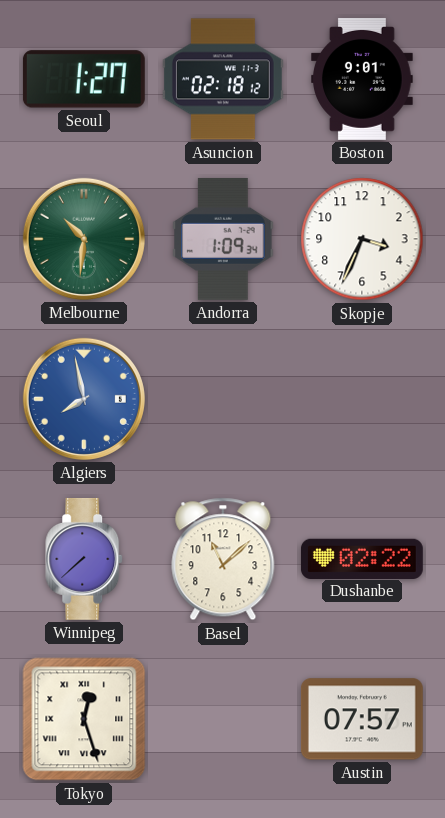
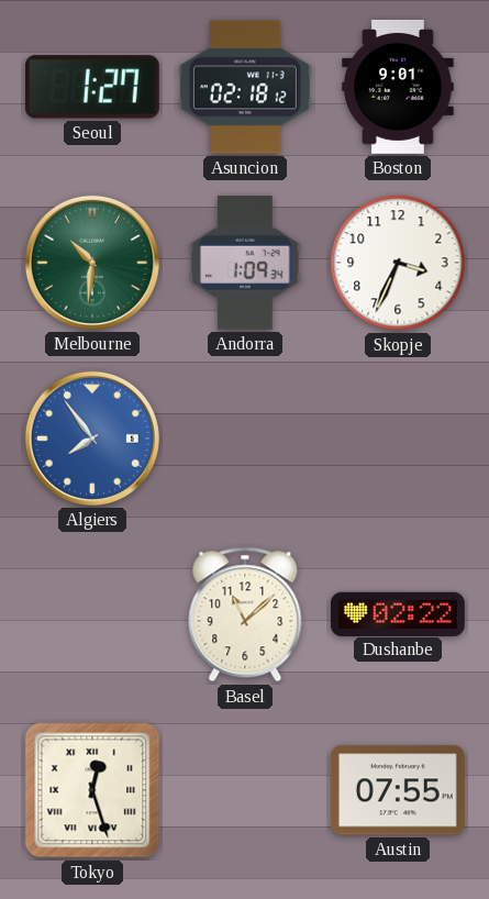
Algiers: 7:58 -> 7:54 (92, 439)
Winnipeg: 7:38 -> none (85, 559)
Austin: 07:57 -> 07:55 (398, 790)
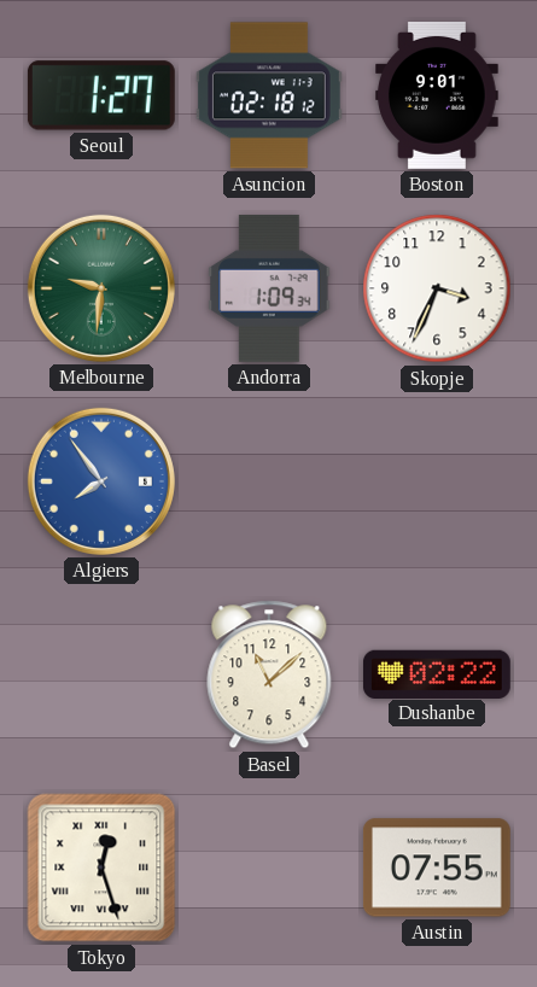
Melbourne: 10:31 -> 9:31 (101, 288)
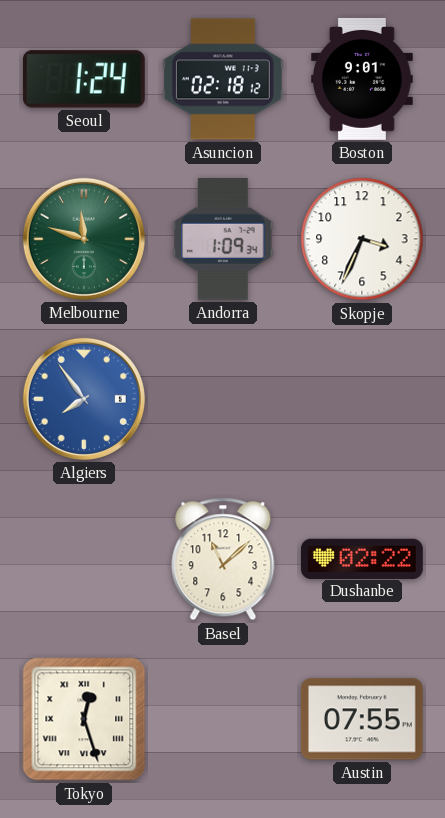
Seoul: 1:27 -> 1:24 (84, 79)
Melbourne: 9:31 -> 11:48 (84, 239)
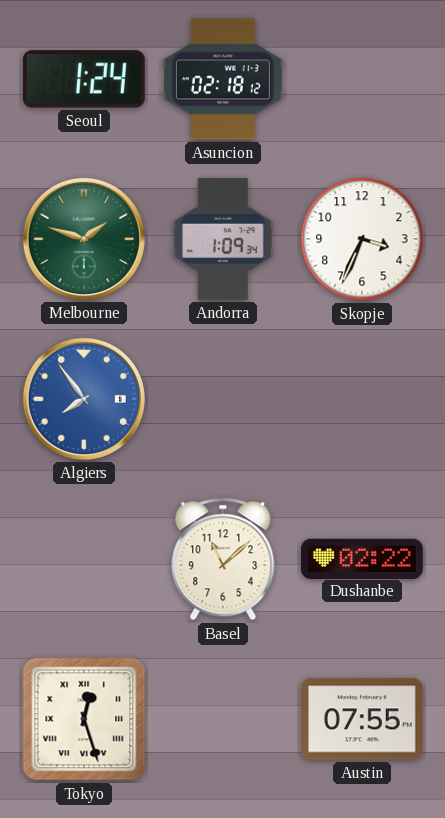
Boston: 9:01 -> none (363, 79)
Melbourne: 11:48 -> 1:48 (84, 239)
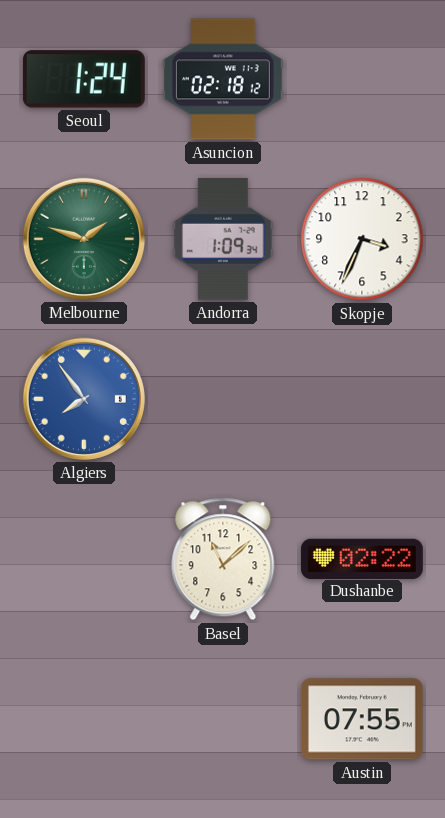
Tokyo: 12:27 -> none (84, 719)
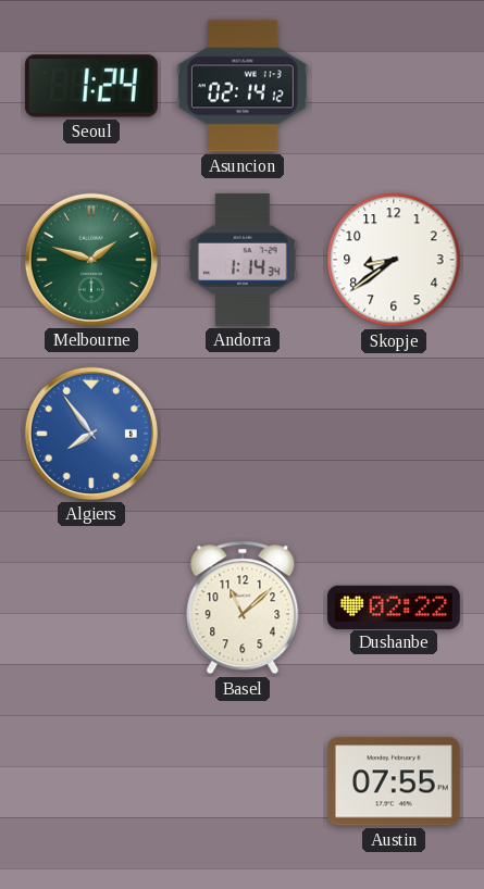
Asuncion: 02:18 -> 02:14 (243, 86)
Andorra: 1:09 -> 1:14 (243, 260)
Skopje: 3:34 -> 8:39 (394, 260)
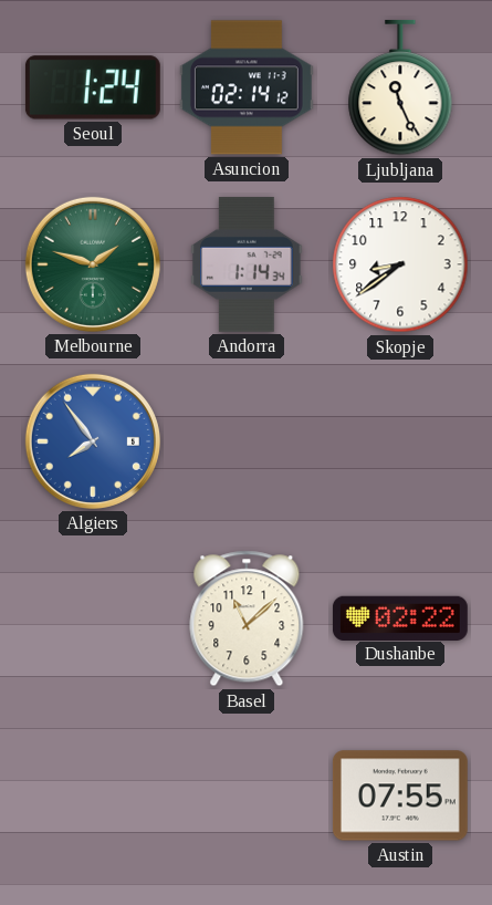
Ljubljana: none -> 11:26 (400, 87)
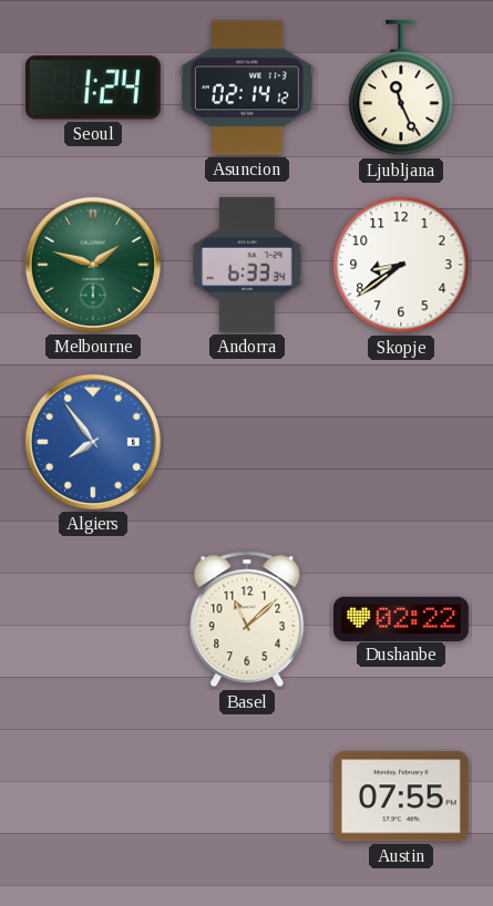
Andorra: 1:14 -> 6:33 (247, 265)
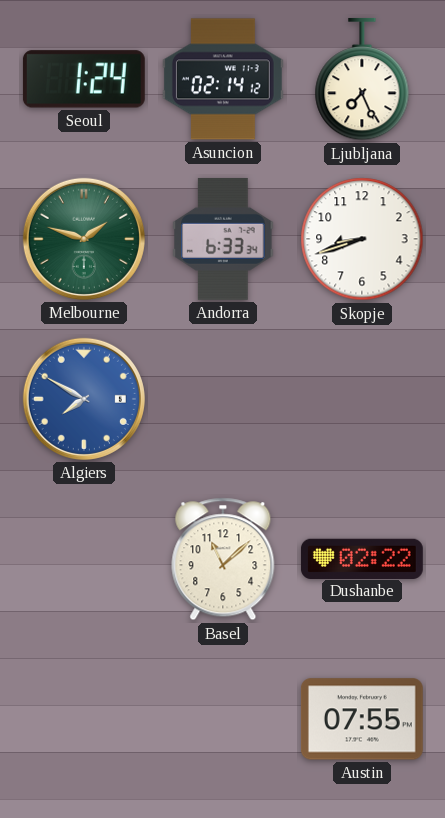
Ljubljana: 11:26 -> 7:26 (362, 79)
Skopje: 8:39 -> 8:42 (362, 239)
Algiers: 7:54 -> 7:50 (84, 399)
